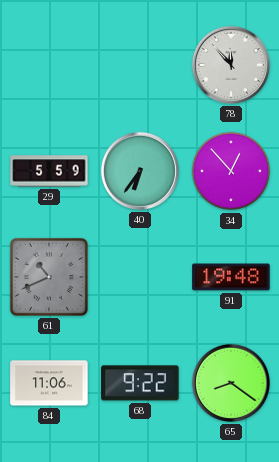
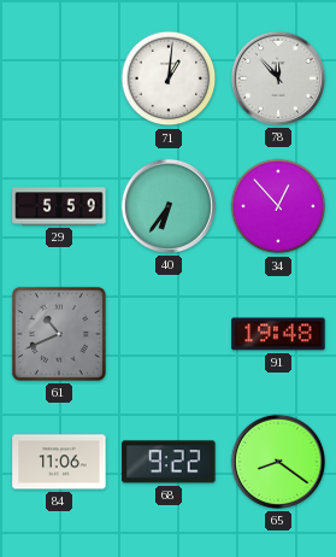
71: none -> 1:01 (169, 78)
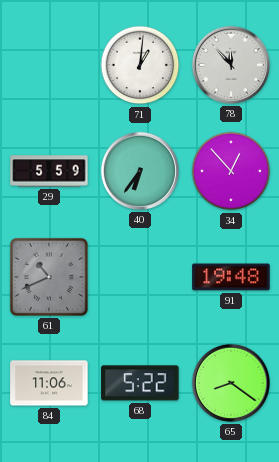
68: 9:22 -> 5:22 (140, 383)
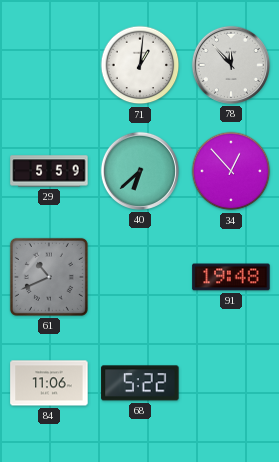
40: 6:36 -> 6:38 (140, 171)
65: 8:21 -> none (231, 383)
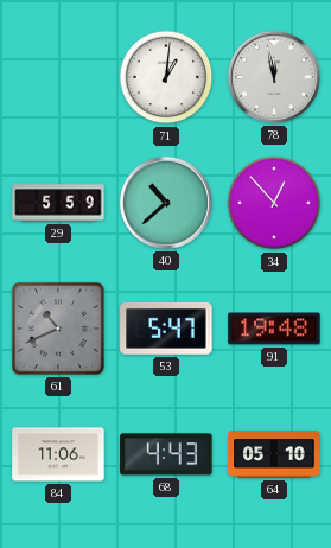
78: 11:53 -> 11:58 (274, 77)
40: 6:38 -> 10:38 (166, 203)
53: none -> 5:47 (166, 329)
68: 5:22 -> 4:43 (166, 454)
64: none -> 05:10 (274, 454)
